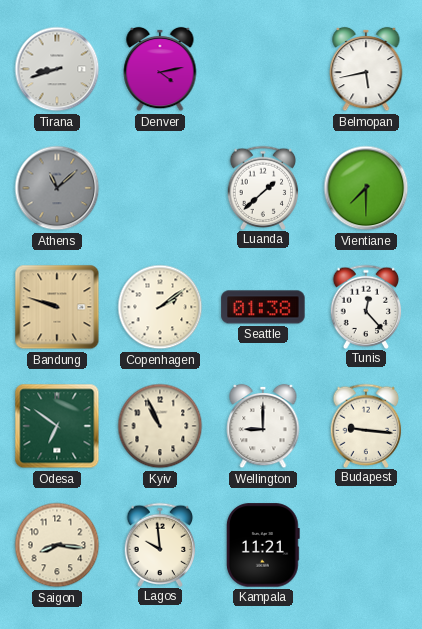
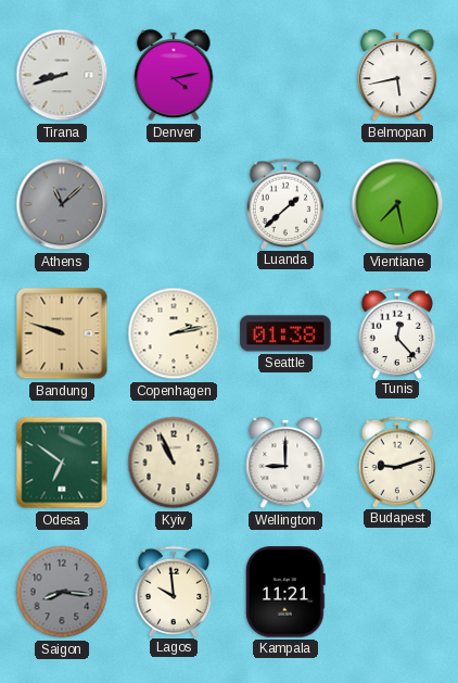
Vientiane: 7:30 -> 7:28 (397, 204)
Copenhagen: 2:09 -> 2:13 (174, 333)
Budapest: 9:16 -> 9:12 (397, 461)
Saigon dial: cream -> grey (62, 592)
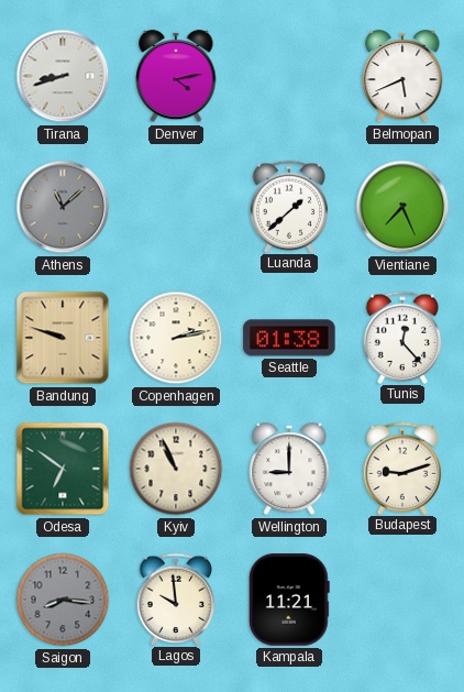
Belmopan: 5:43 -> 5:41 (402, 76)
Vientiane: 7:28 -> 7:26 (402, 207)
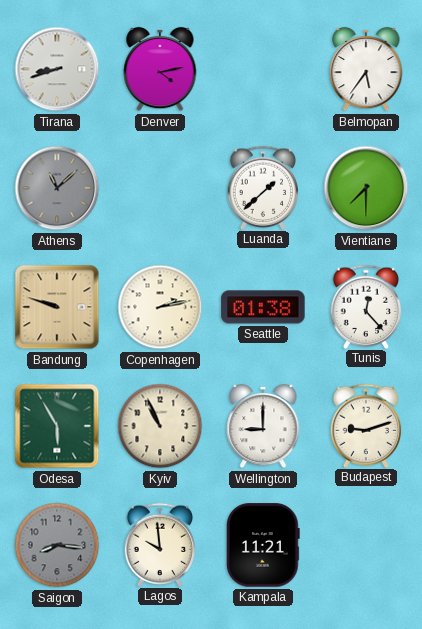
Belmopan: 5:41 -> 5:36 (366, 69)
Vientiane: 7:26 -> 7:30 (366, 188)
Odesa: 6:51 -> 5:55 (57, 426)
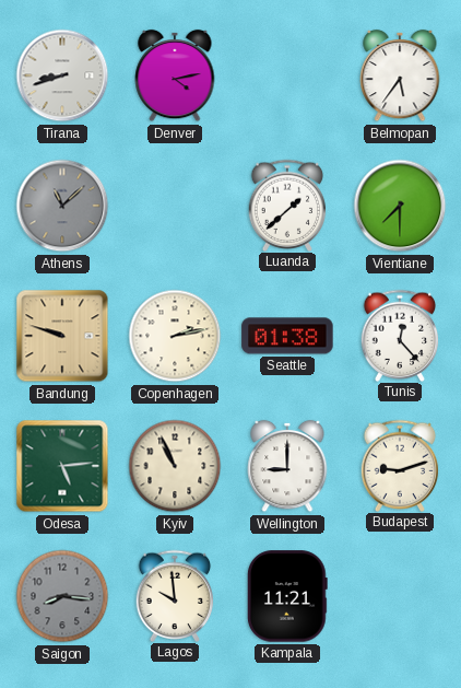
Odesa: 5:55 -> 5:14 (62, 466)
